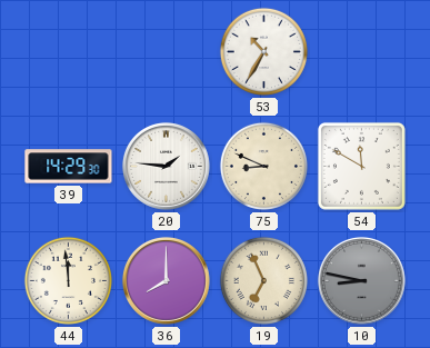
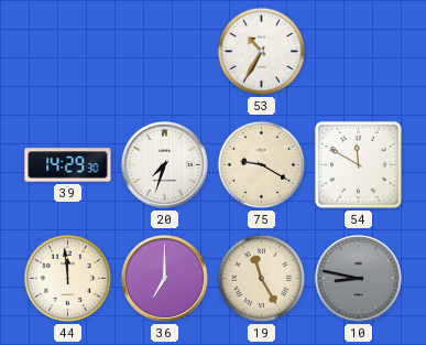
20: 1:46 -> 7:33 (164, 164)
75: 8:49 -> 9:20 (261, 164)
36: 8:00 -> 7:00 (164, 278)
19: 6:56 -> 11:25 (261, 278)
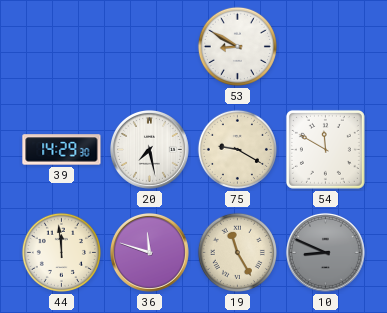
53: 10:35 -> 8:50 (237, 46)
20: 7:33 -> 7:28 (149, 149)
36: 7:00 -> 11:48 (149, 252)
10: 8:47 -> 8:49 (325, 252)
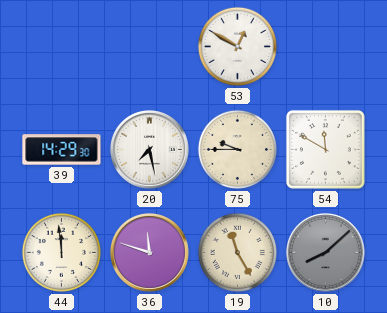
53: 8:50 -> 12:50 (237, 46)
75: 9:20 -> 9:45 (237, 149)
10: 8:49 -> 8:08 (325, 252)
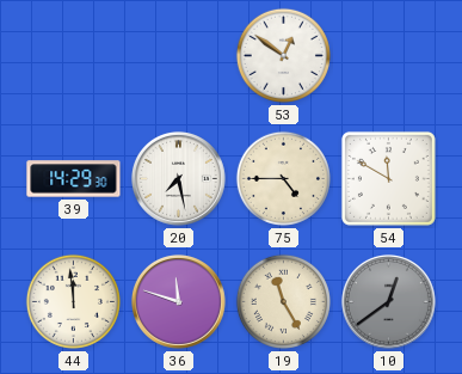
53: 12:50 -> 12:51 (283, 55)
75: 9:45 -> 4:45 (283, 178)
10: 8:08 -> 12:39 (388, 301)
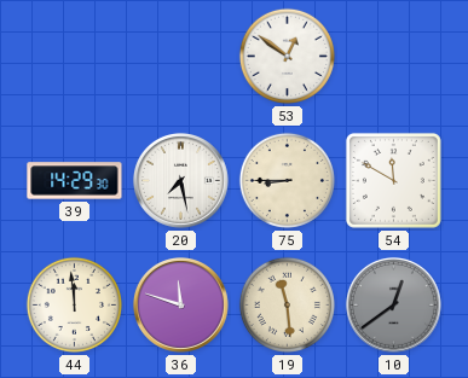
75: 4:45 -> 8:45 (287, 180)
19: 11:25 -> 11:29 (287, 304)
